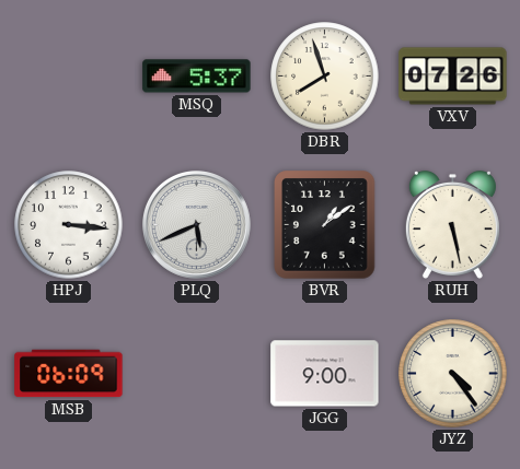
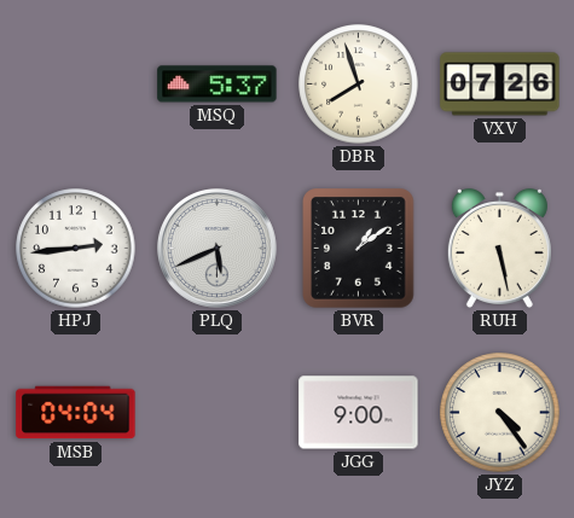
HPJ: 3:16 -> 2:44 (76, 249)
MSB: 06:09 -> 04:04 (76, 413)
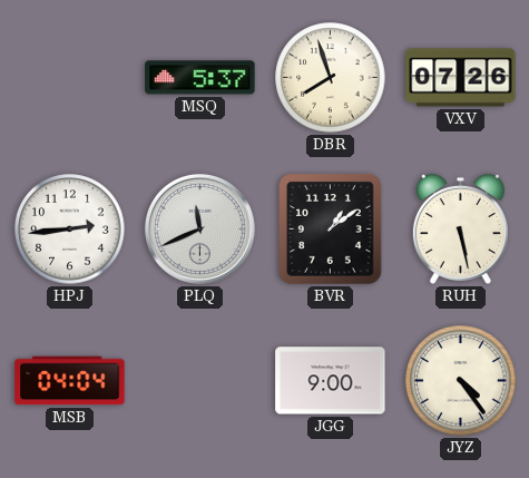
PLQ: 5:41 -> 11:41 (199, 228)
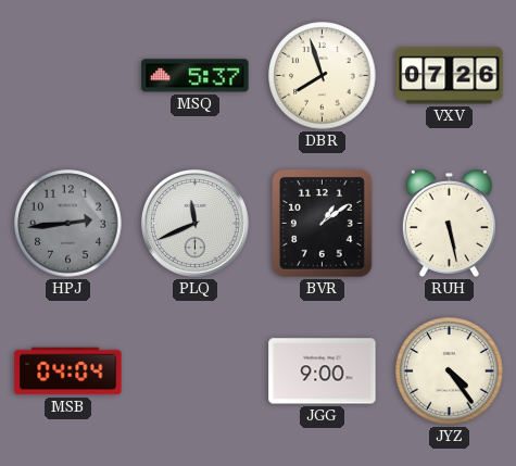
HPJ dial: white -> grey (68, 224)
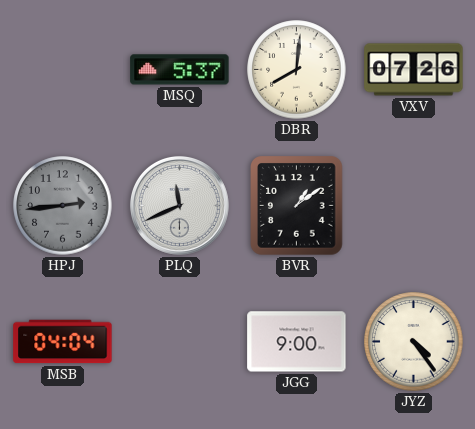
DBR: 7:57 -> 8:01 (297, 70)
RUH: 5:28 -> none (449, 223)
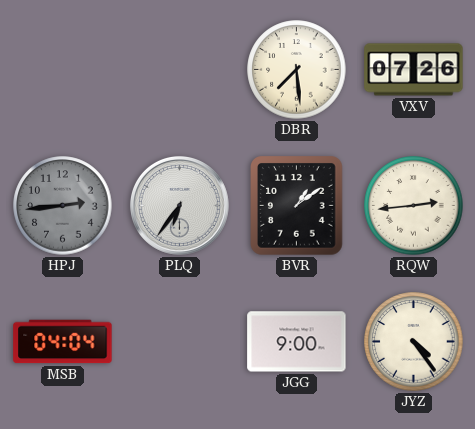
MSQ: 5:37 -> none (180, 70)
DBR: 8:01 -> 7:29 (297, 70)
PLQ: 11:41 -> 6:36 (179, 205)
RQW: none -> 2:44 (414, 206)
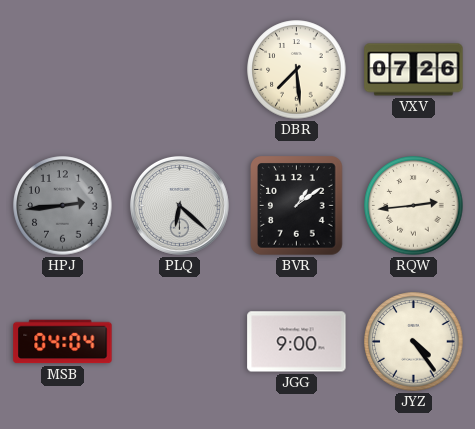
PLQ: 6:36 -> 6:22 (179, 205)
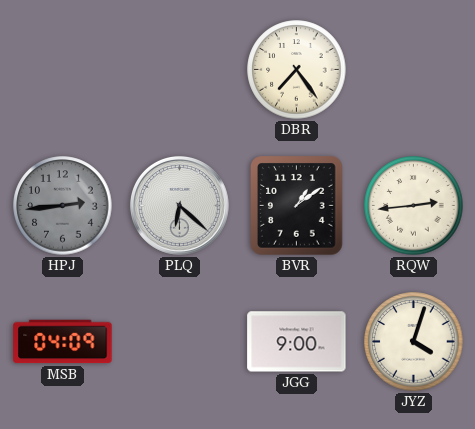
DBR: 7:29 -> 7:24 (297, 70)
VXV: 07:26 -> none (414, 70)
MSB: 04:04 -> 04:09 (63, 342)
JYZ: 4:24 -> 4:03 (414, 342)
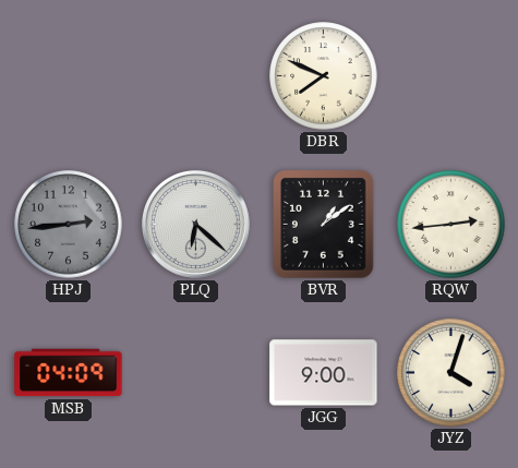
DBR: 7:24 -> 7:49 (324, 76)
